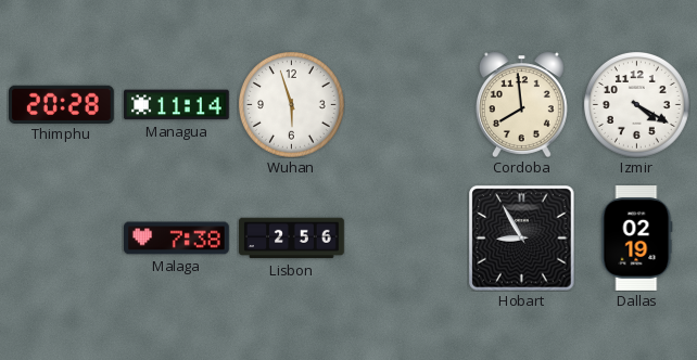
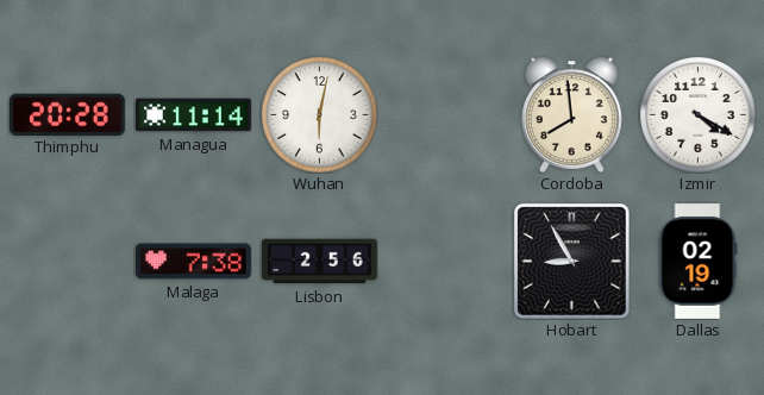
Wuhan: 5:57 -> 6:02 (320, 115)
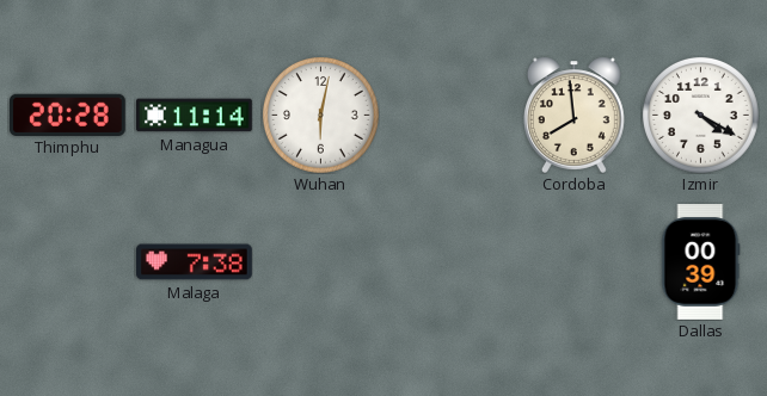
Lisbon: 2:56 -> none (320, 262)
Hobart: 8:55 -> none (571, 261)
Dallas: 02:19 -> 00:39 (701, 262)
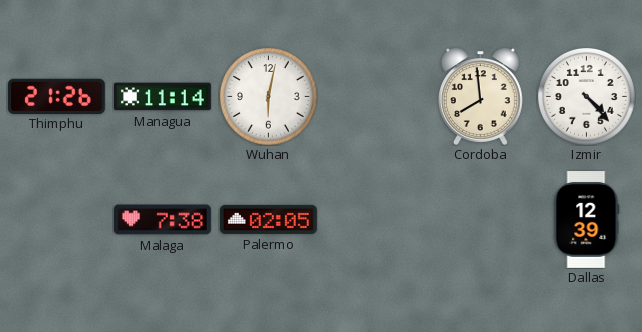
Thimphu: 20:28 -> 21:26 (57, 96)
Izmir: 4:20 -> 4:23 (587, 97)
Palermo: none -> 02:05 (269, 219)
Dallas: 00:39 -> 12:39 (587, 220)
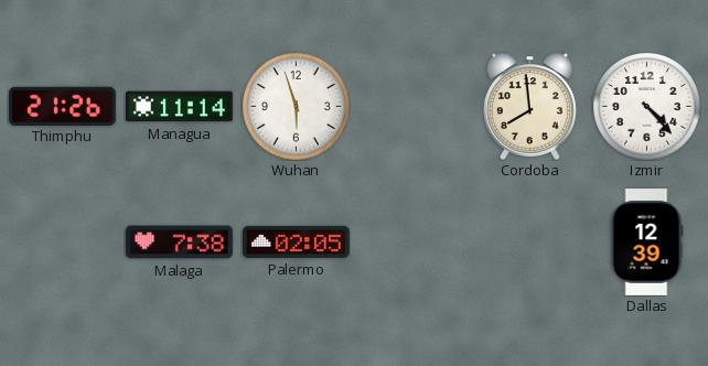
Wuhan: 6:02 -> 5:57 (297, 107)
